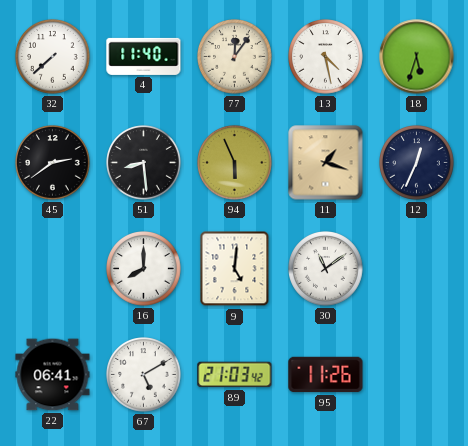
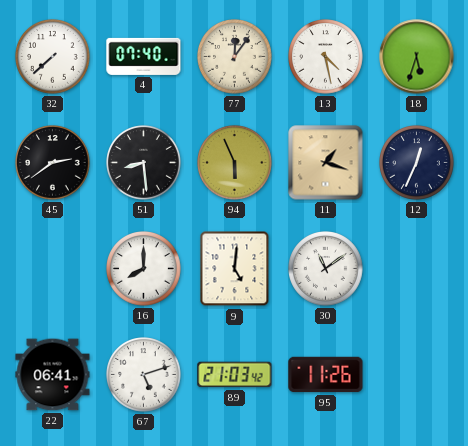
4: 11:40 -> 07:40 (144, 56)
67: 5:10 -> 5:12 (144, 375)
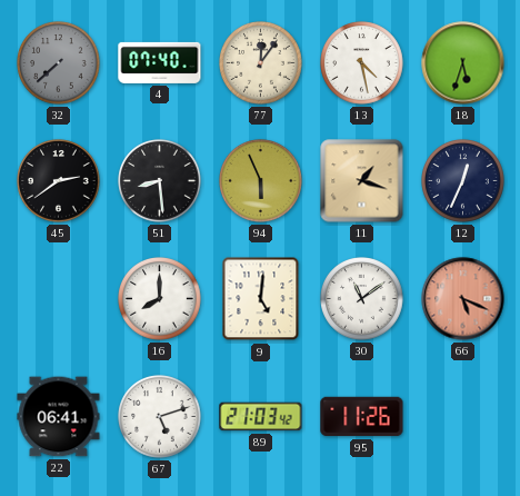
32 dial: white -> grey (59, 63)
66: none -> 5:19 (463, 299)
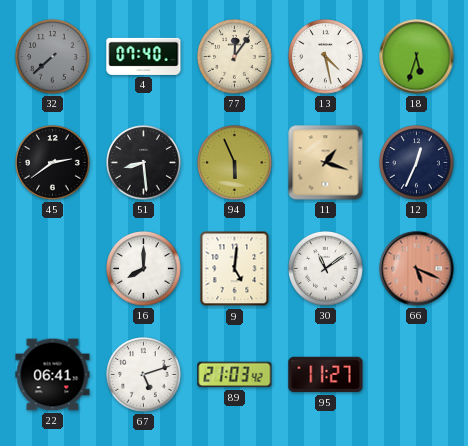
95: 11:26 -> 11:27 (326, 375)
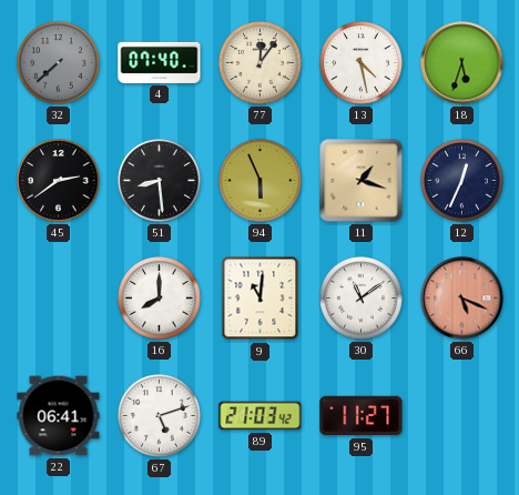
9: 5:01 -> 11:01 (261, 299)
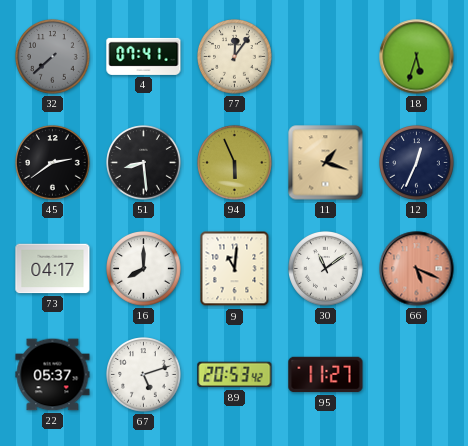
4: 07:40 -> 07:41 (144, 56)
13: 4:28 -> none (362, 63)
73: none -> 04:17 (53, 269)
22: 06:41 -> 05:37 (53, 375)
89: 21:03 -> 20:53 (235, 375)
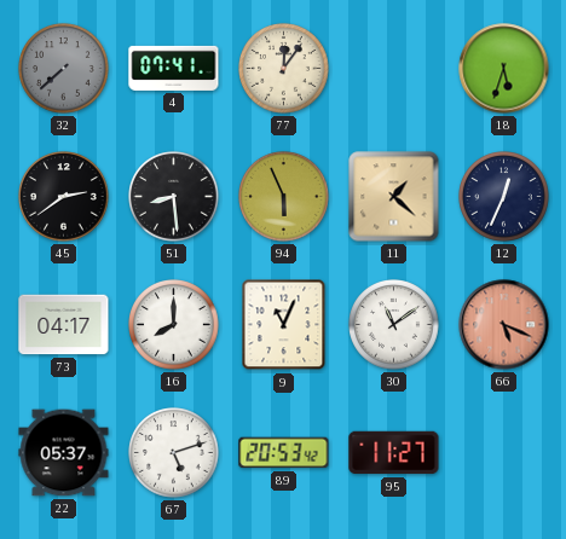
11: 1:18 -> 1:22 (394, 197)
9: 11:01 -> 11:04 (284, 325)
